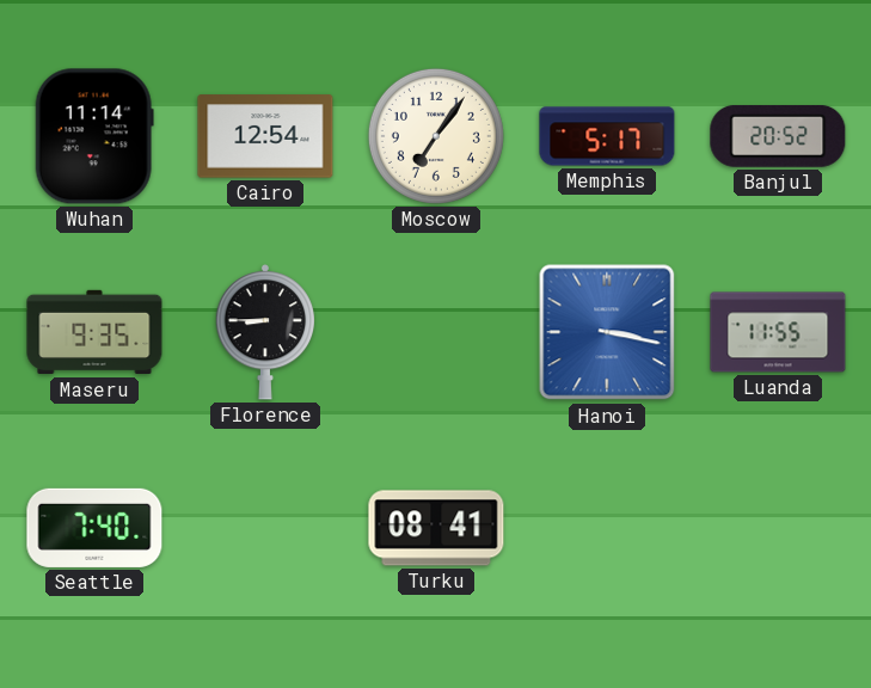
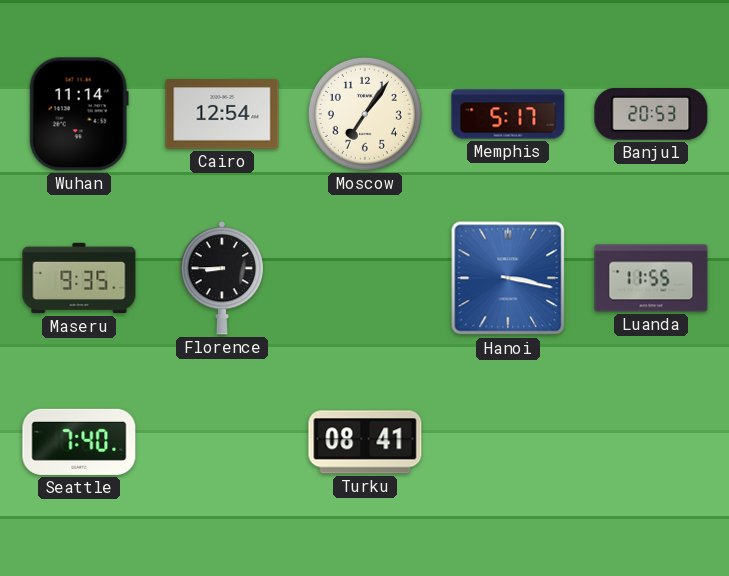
Banjul: 20:52 -> 20:53 (651, 114)
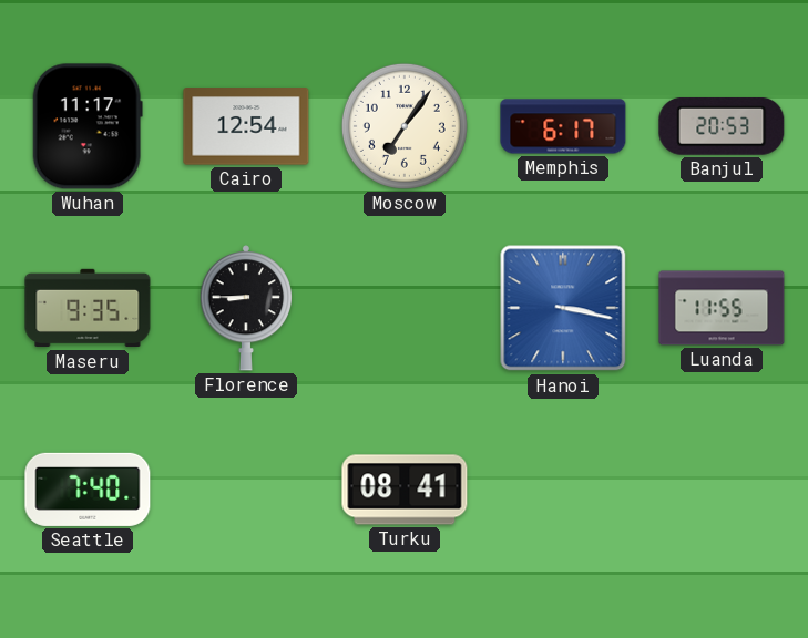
Wuhan: 11:14 -> 11:17 (88, 126)
Memphis: 5:17 -> 6:17 (563, 126)
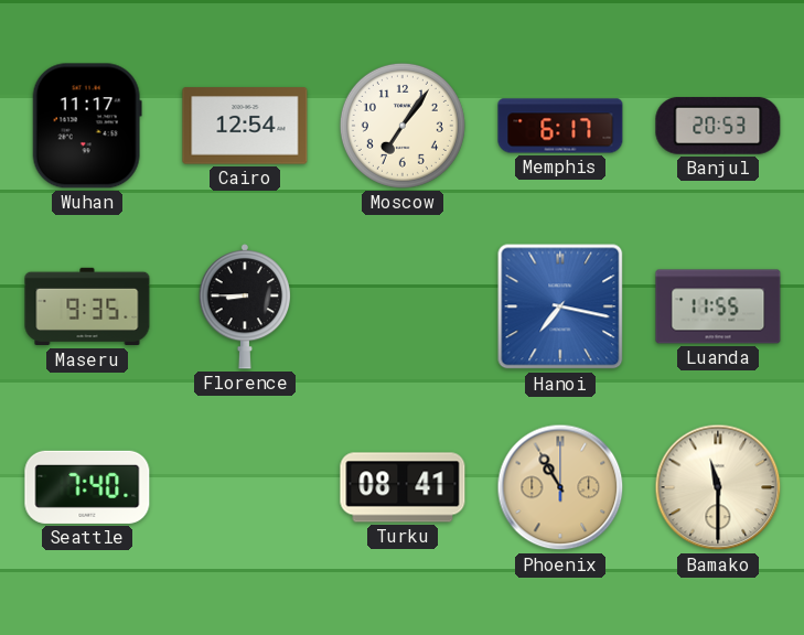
Hanoi: 3:17 -> 7:17 (560, 306)
Phoenix: none -> 10:55 (560, 487)
Bamako: none -> 11:30 (718, 487)
